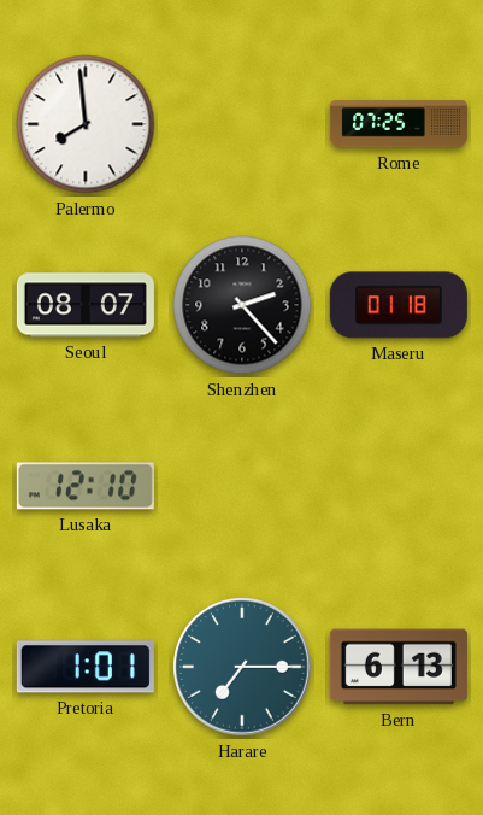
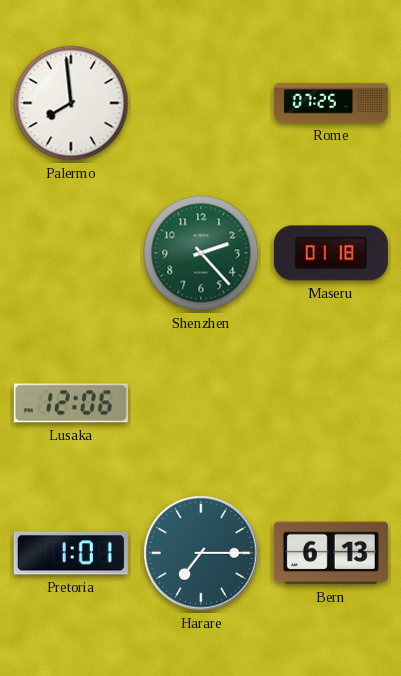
Seoul: 08:07 -> none (86, 305)
Shenzhen dial: black -> green (201, 253)
Lusaka: 12:10 -> 12:06 (71, 403)
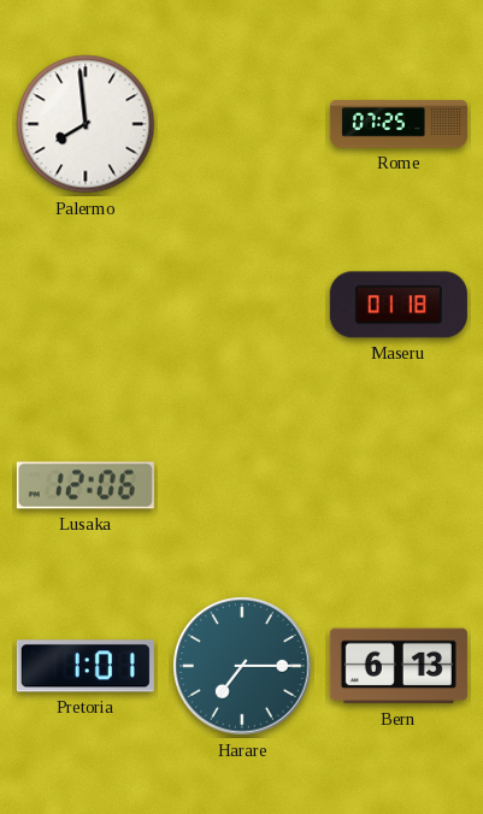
Shenzhen: 2:23 -> none (201, 253)
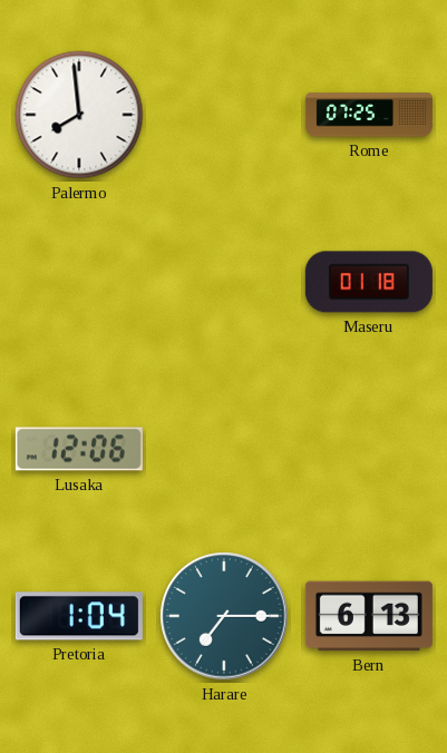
Pretoria: 1:01 -> 1:04 (79, 616)
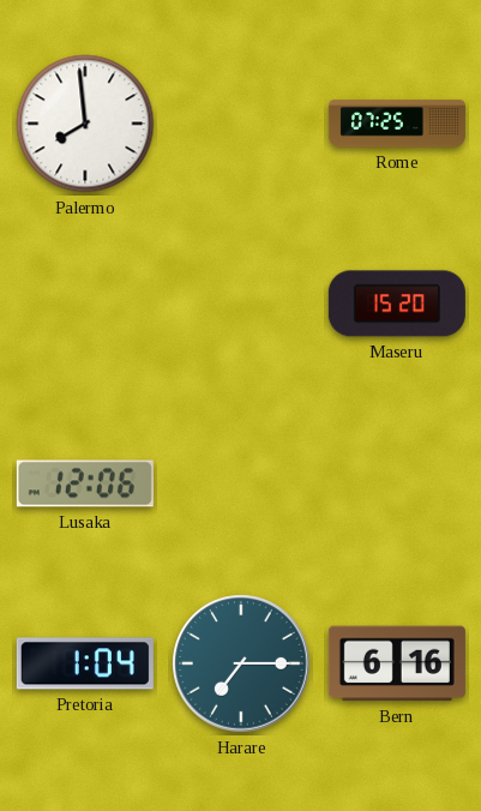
Maseru: 01:18 -> 15:20 (397, 304)
Bern: 6:13 -> 6:16 (397, 663)
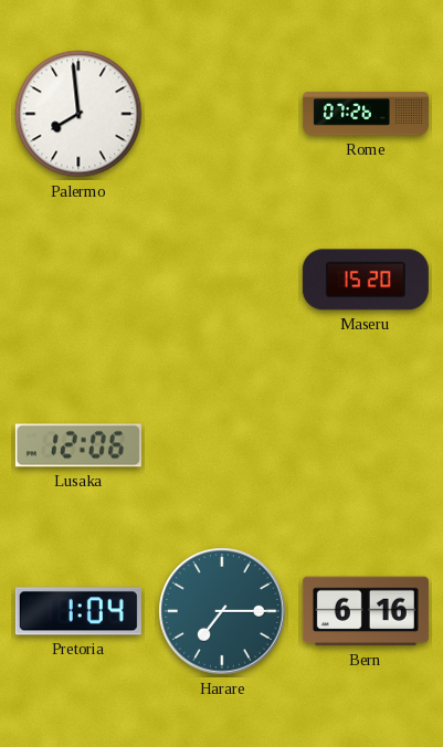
Rome: 07:25 -> 07:26 (366, 114)
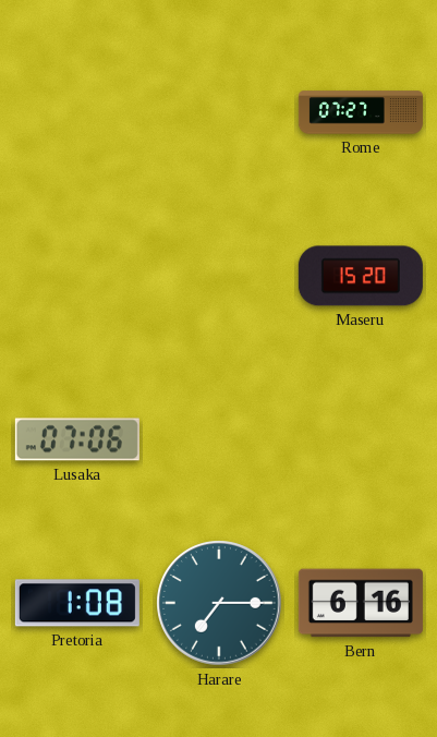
Palermo: 7:59 -> none (78, 114)
Rome: 07:26 -> 07:27 (361, 112)
Lusaka: 12:06 -> 07:06 (77, 439)
Pretoria: 1:04 -> 1:08 (77, 603)
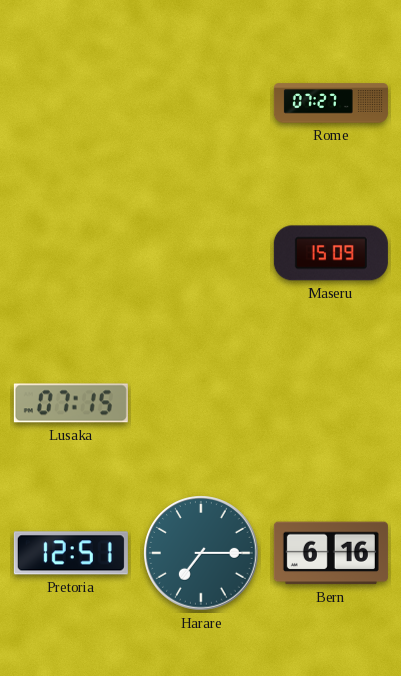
Maseru: 15:20 -> 15:09 (331, 253)
Lusaka: 07:06 -> 07:15 (71, 403)
Pretoria: 1:08 -> 12:51 (71, 553)
